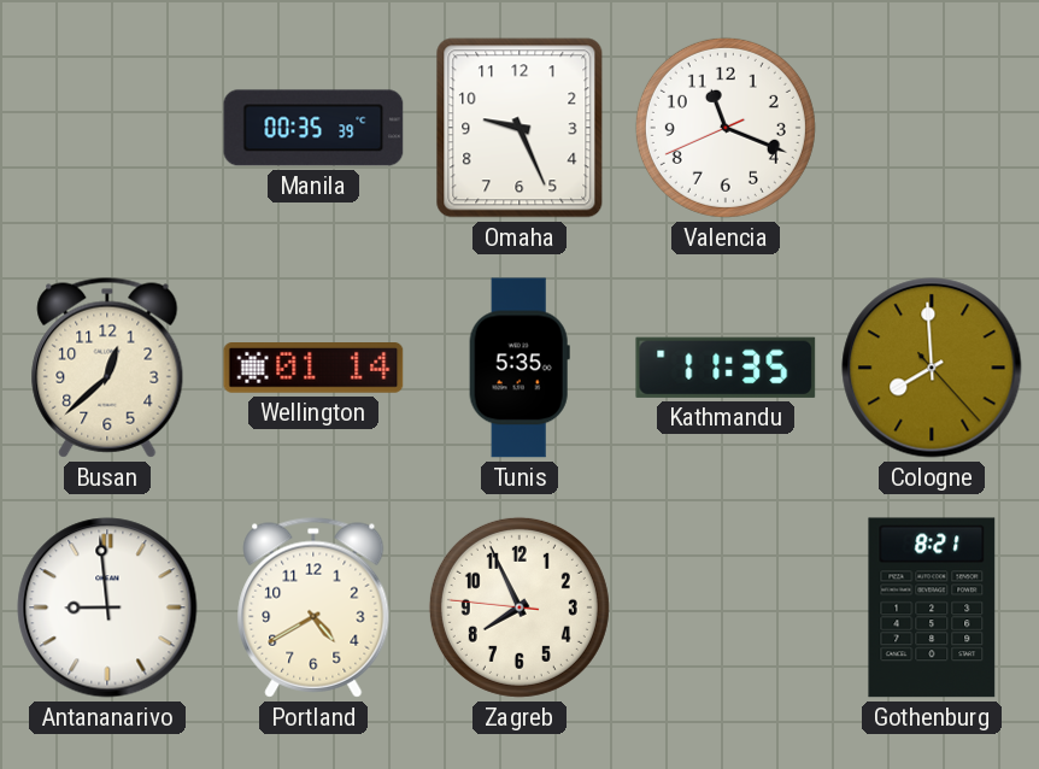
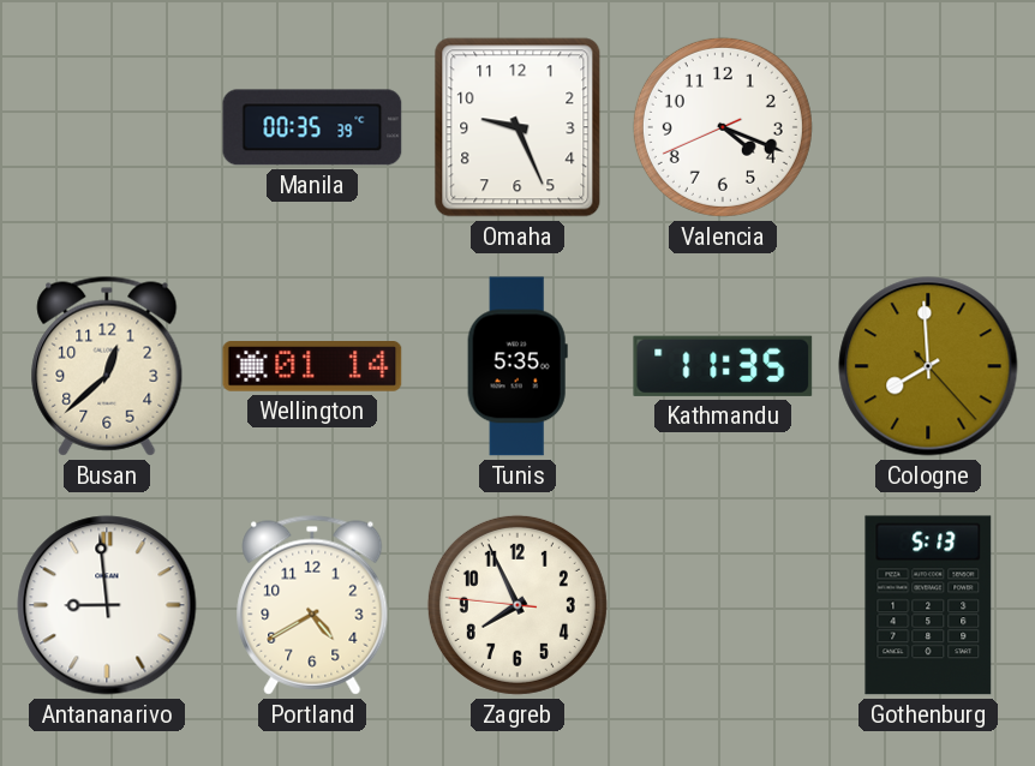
Valencia: 11:18 -> 4:18 (723, 127)
Gothenburg: 8:21 -> 5:13 (928, 605)
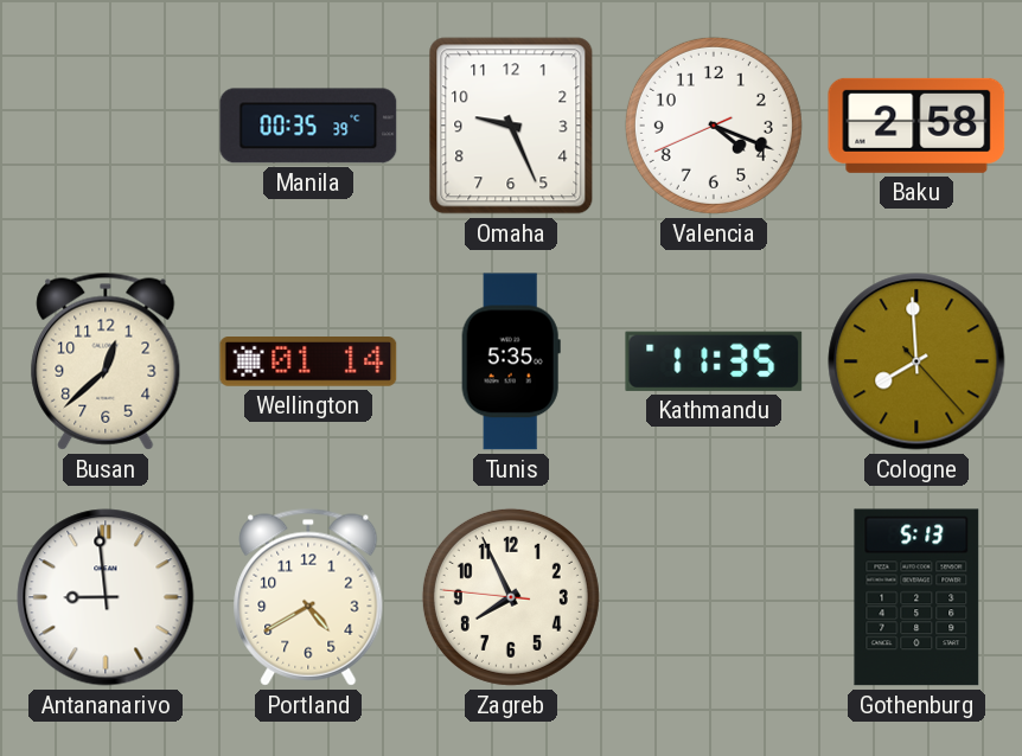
Baku: none -> 2:58 (916, 126)
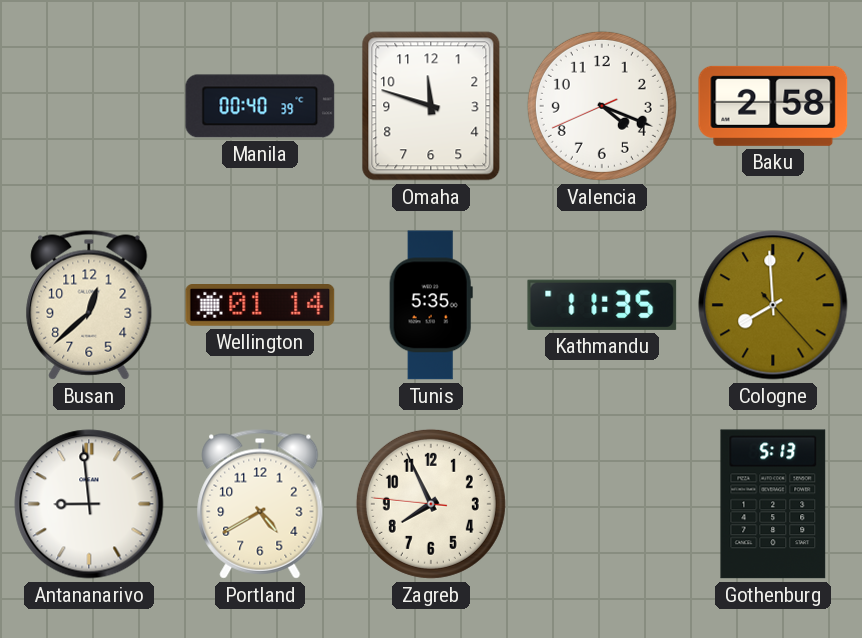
Manila: 00:35 -> 00:40 (260, 106)
Omaha: 9:26 -> 11:48 (431, 106)
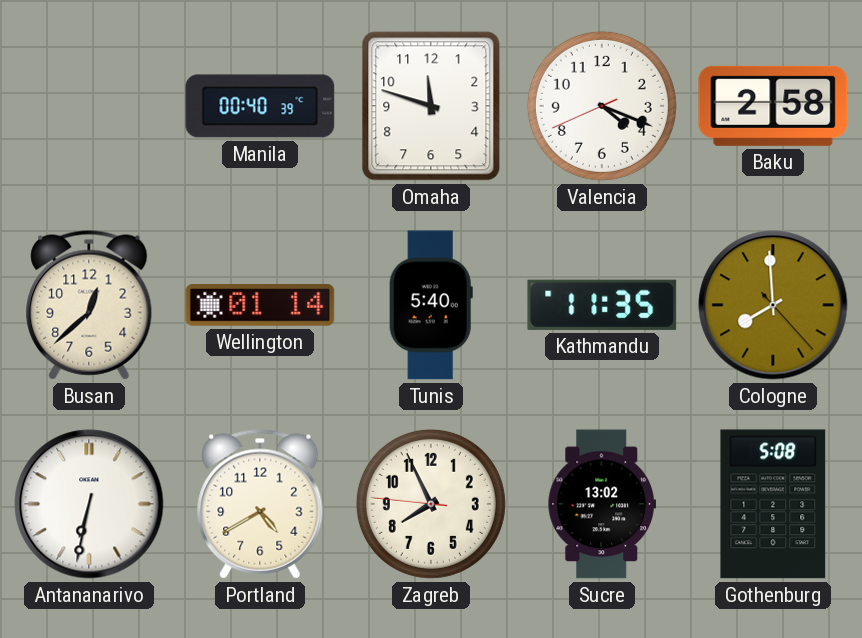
Tunis: 5:35 -> 5:40 (431, 305)
Antananarivo: 8:59 -> 6:32 (89, 504)
Sucre: none -> 13:02 (602, 504)
Gothenburg: 5:13 -> 5:08 (773, 504)
